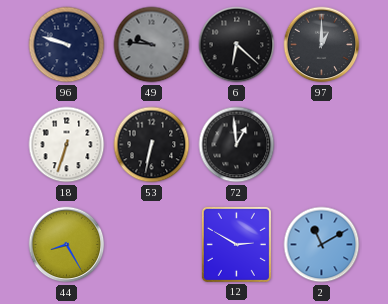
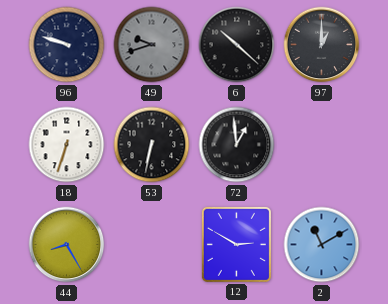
49: 9:46 -> 9:42 (152, 45)
6: 6:22 -> 10:22 (237, 45)
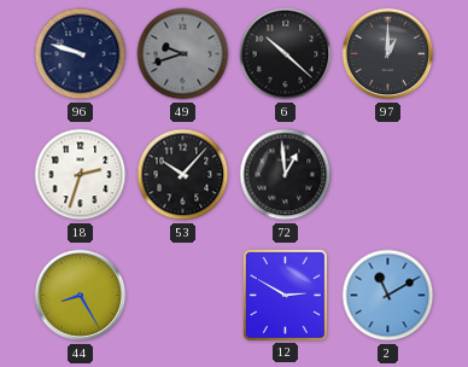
18: 6:33 -> 2:33 (81, 175)
53: 6:32 -> 10:07 (183, 175)
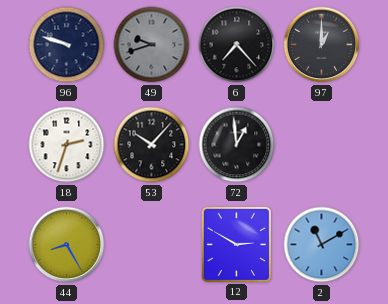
6: 10:22 -> 7:23 (237, 45)
